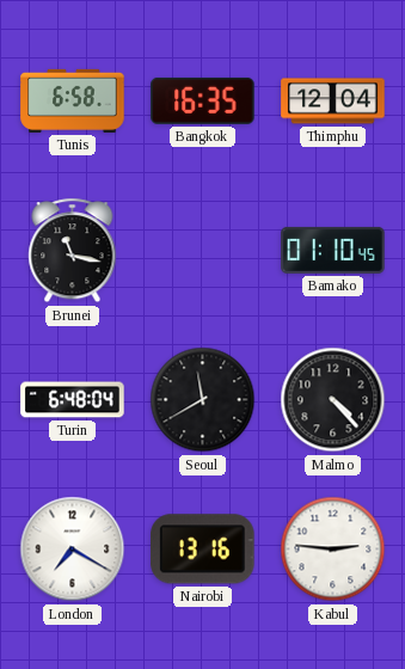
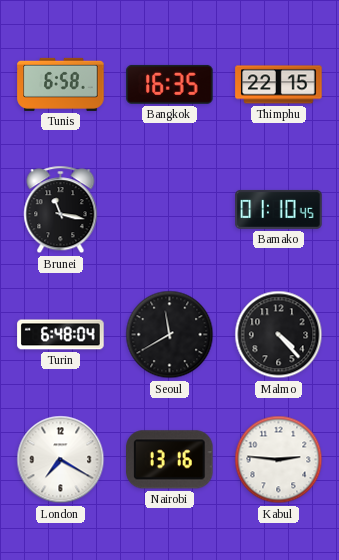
Thimphu: 12:04 -> 22:15 (279, 85)
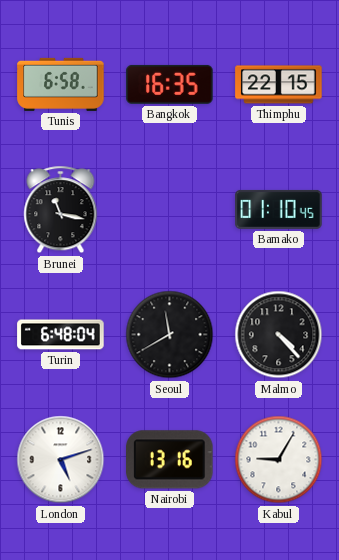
London: 7:20 -> 5:12 (61, 460)
Kabul: 2:46 -> 9:05 (279, 460)
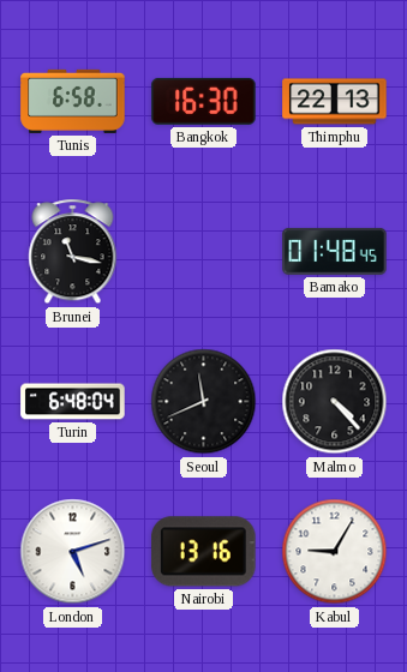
Bangkok: 16:35 -> 16:30 (204, 101)
Thimphu: 22:15 -> 22:13 (335, 102)
Bamako: 01:10 -> 01:48 (335, 251)
Seoul: 11:40 -> 11:41 (204, 402)
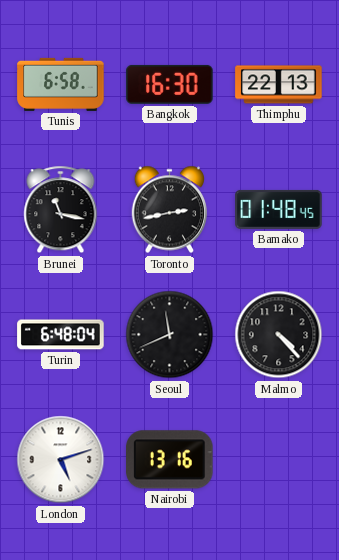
Toronto: none -> 2:43 (170, 210)
Kabul: 9:05 -> none (335, 552)
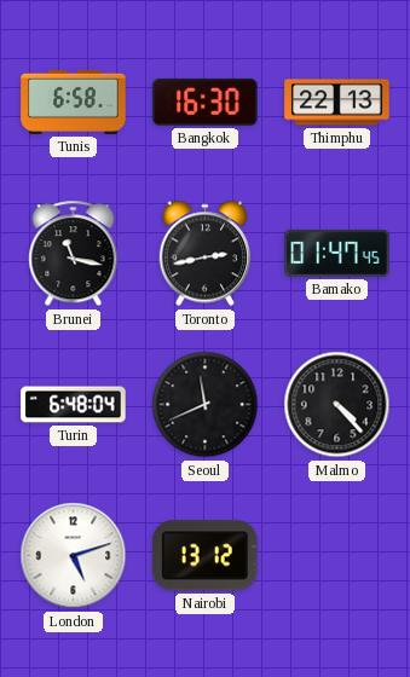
Bamako: 01:48 -> 01:47 (337, 253)
Nairobi: 13:16 -> 13:12 (206, 556)
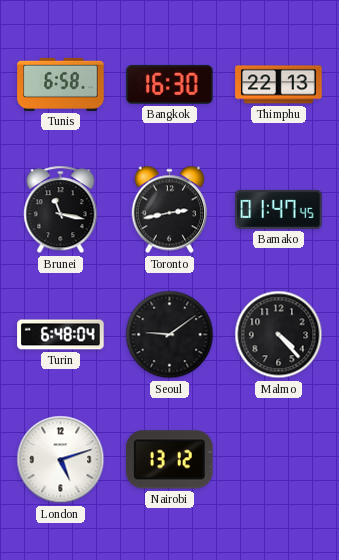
Seoul: 11:41 -> 9:09 (170, 335)
